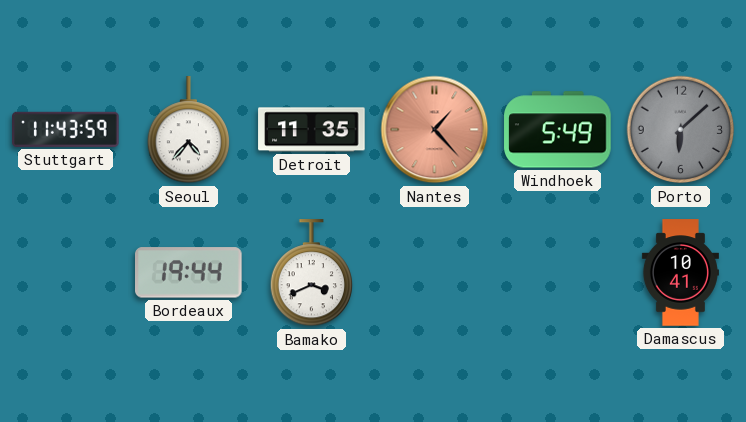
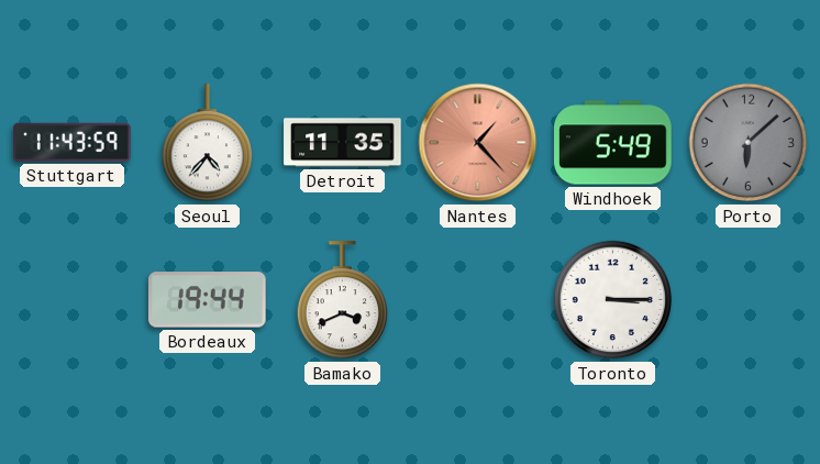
Toronto: none -> 3:15 (613, 300)
Damascus: 10:41 -> none (680, 273)
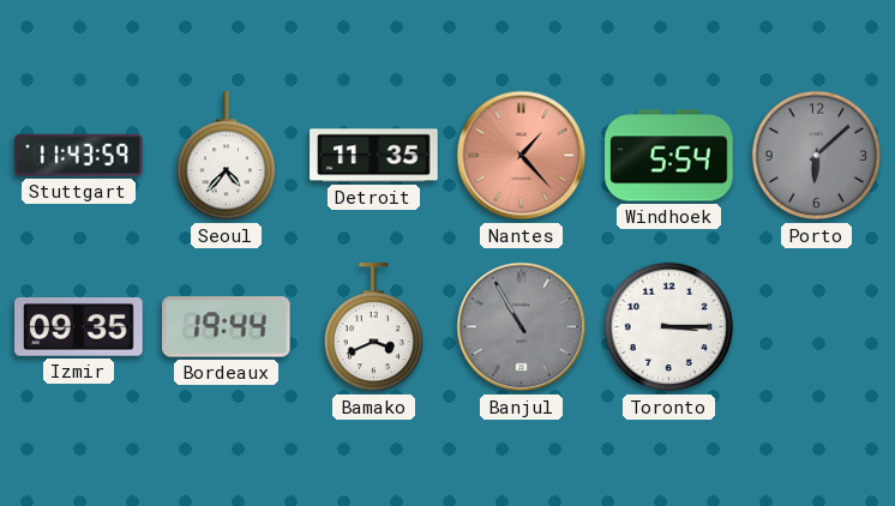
Windhoek: 5:49 -> 5:54 (669, 156)
Izmir: none -> 09:35 (79, 327)
Banjul: none -> 10:55 (522, 327)
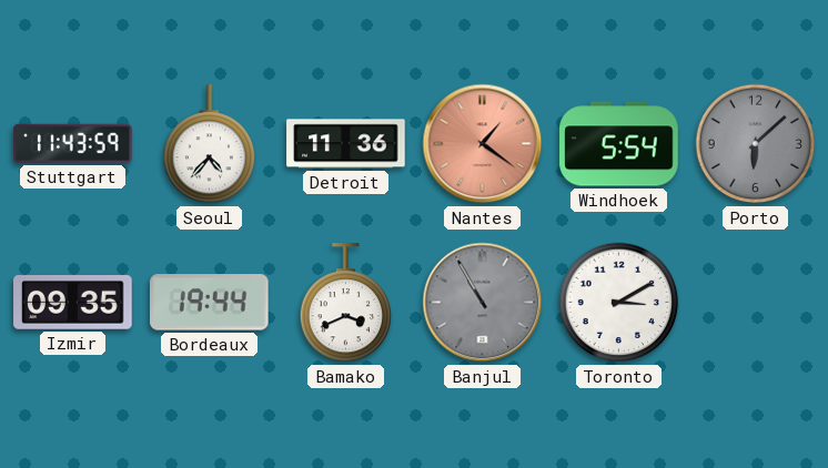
Detroit: 11:35 -> 11:36 (346, 144)
Nantes: 1:23 -> 1:21 (483, 144)
Toronto: 3:15 -> 3:10 (619, 303)
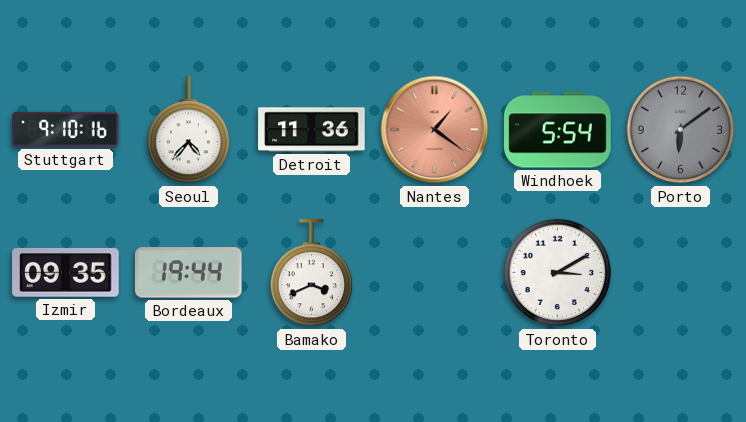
Stuttgart: 11:43 -> 9:10 (66, 129)
Porto: 6:08 -> 6:09 (681, 130)
Banjul: 10:55 -> none (483, 303)
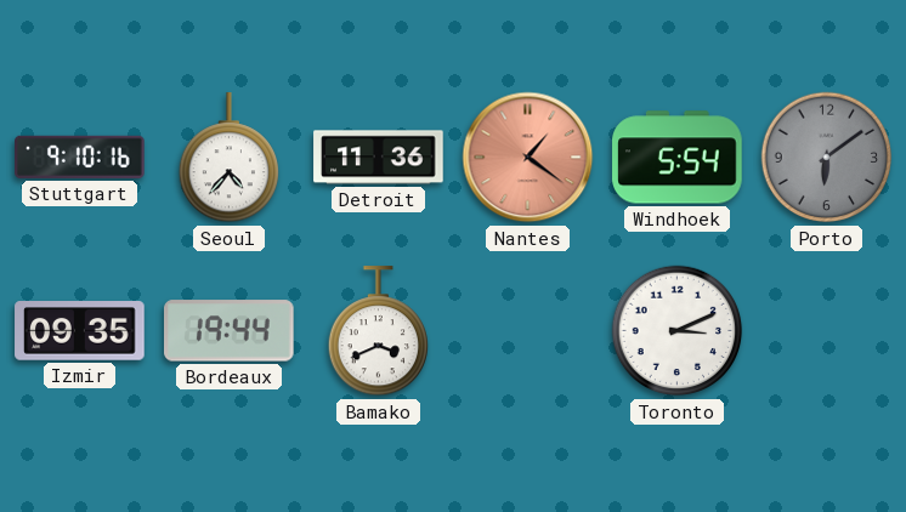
Toronto: 3:10 -> 3:11 (678, 331)
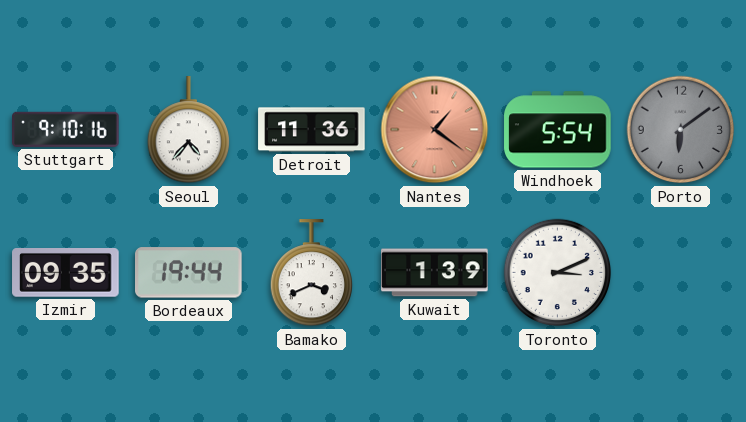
Kuwait: none -> 1:39 (435, 273)
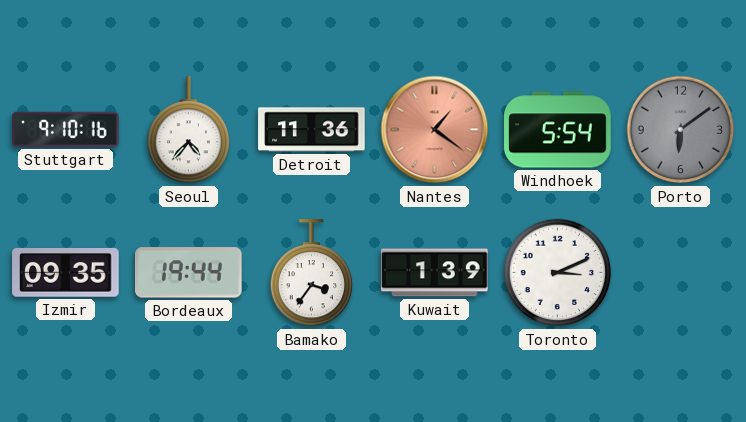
Bamako: 3:41 -> 3:36 (311, 273)
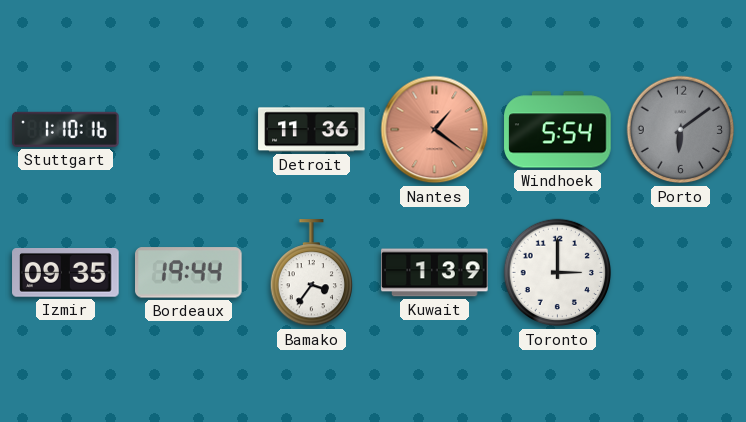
Stuttgart: 9:10 -> 1:10 (66, 129)
Seoul: 4:37 -> none (188, 130)
Toronto: 3:11 -> 3:00 (558, 273)
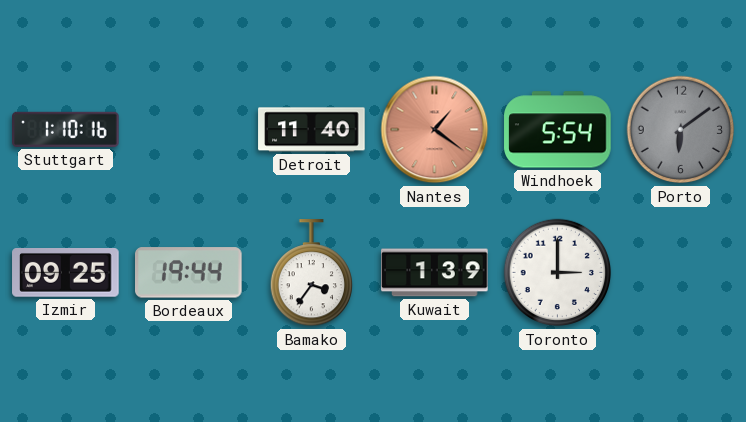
Detroit: 11:36 -> 11:40 (312, 130)
Izmir: 09:35 -> 09:25 (66, 273)
